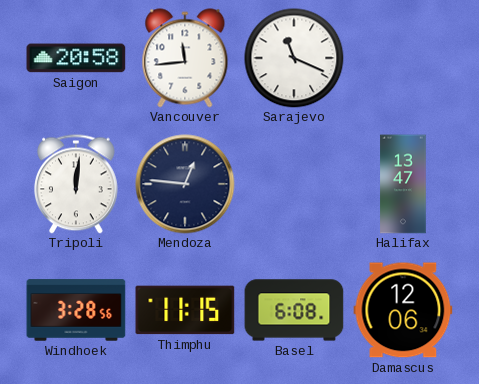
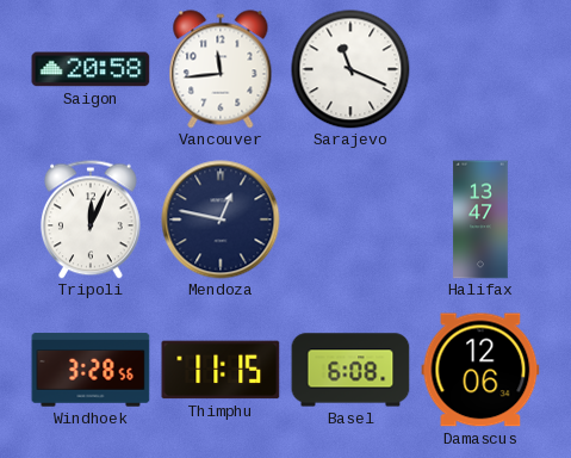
Tripoli: 12:01 -> 12:04 (91, 219)
Mendoza: 12:46 -> 12:47 (221, 219)
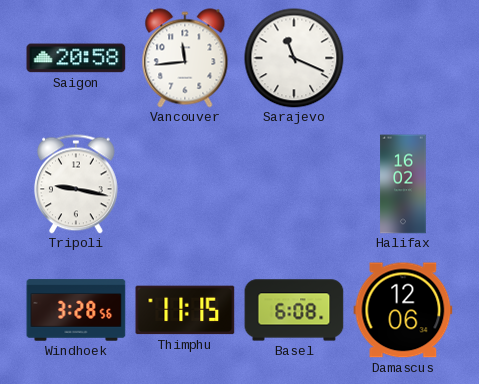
Tripoli: 12:04 -> 9:17 (76, 184)
Mendoza: 12:47 -> none (221, 219)
Halifax: 13:47 -> 16:02 (403, 184)
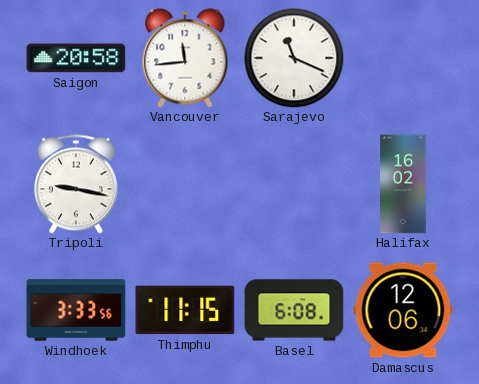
Windhoek: 3:28 -> 3:33 (76, 310)
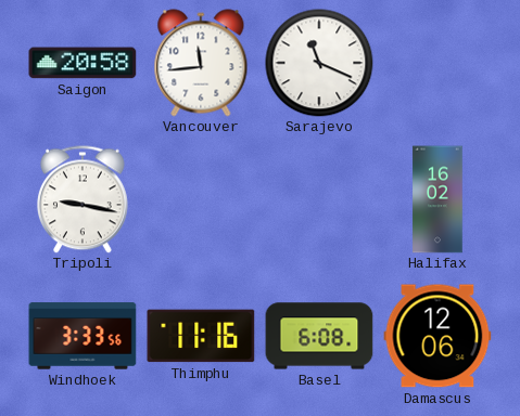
Thimphu: 11:15 -> 11:16 (201, 336)
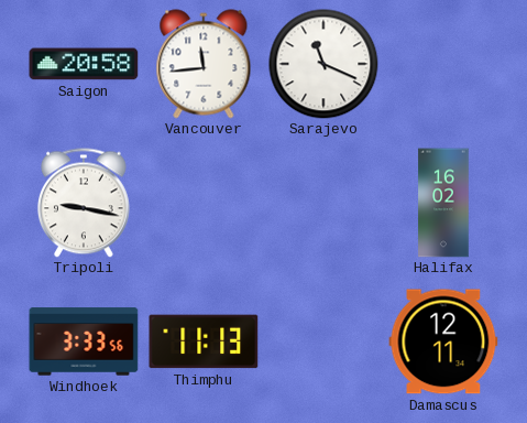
Thimphu: 11:16 -> 11:13 (204, 341)
Basel: 6:08 -> none (319, 336)
Damascus: 12:06 -> 12:11 (443, 341)
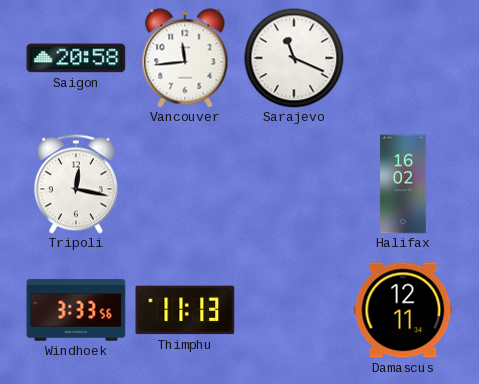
Tripoli: 9:17 -> 12:17 (76, 184)
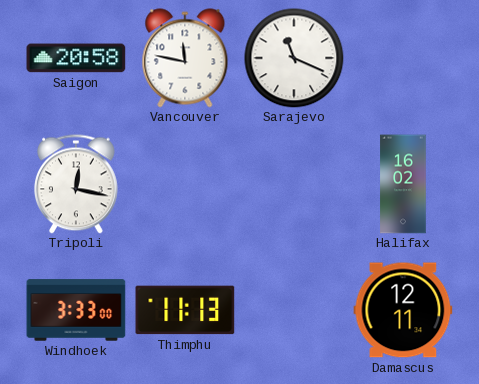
Vancouver: 11:44 -> 11:47 (185, 58)
Windhoek: 3:33:56 -> 3:33:00 (76, 310)
